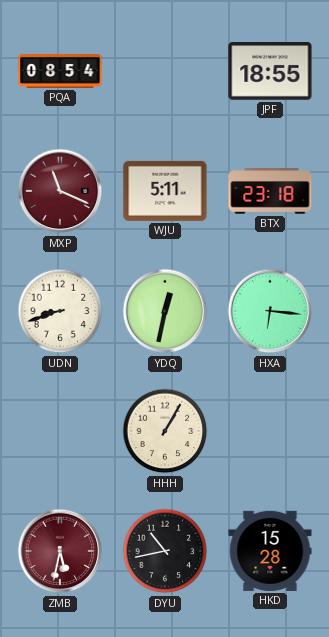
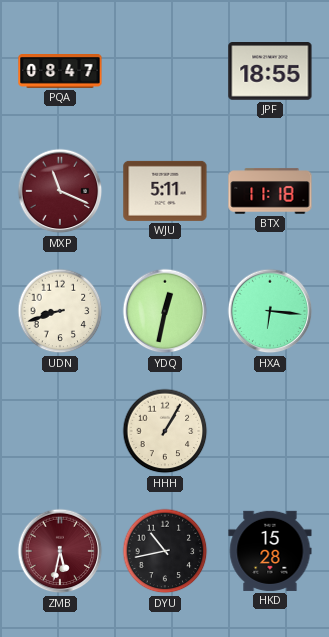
PQA: 08:54 -> 08:47 (60, 72)
BTX: 23:18 -> 11:18 (270, 191)
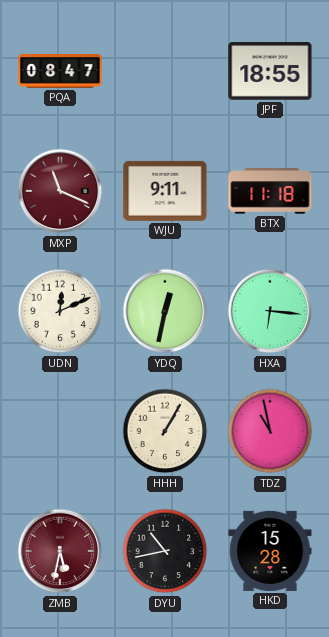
WJU: 5:11 -> 9:11 (165, 191)
UDN: 8:42 -> 12:11 (60, 311)
TDZ: none -> 10:58 (270, 431)
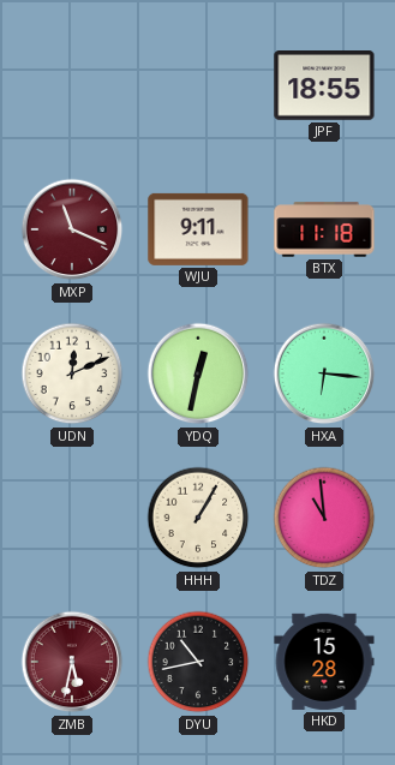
PQA: 08:47 -> none (60, 72)
TDZ: 10:58 -> 10:59 (324, 518)
